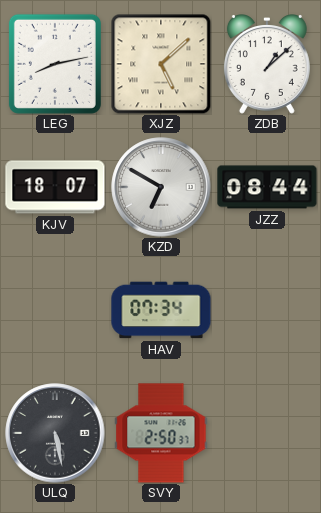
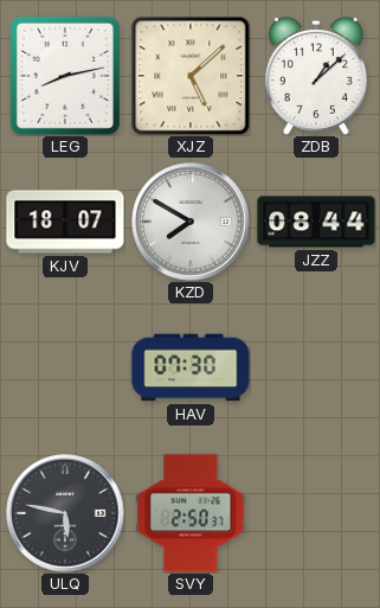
KZD: 6:50 -> 7:50 (191, 222)
HAV: 07:34 -> 07:30 (191, 367)
ULQ: 5:28 -> 5:47 (65, 513)
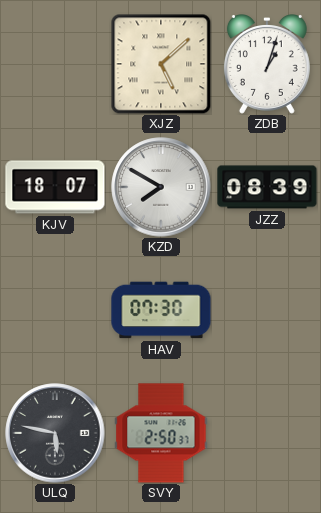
LEG: 8:13 -> none (65, 76)
ZDB: 1:08 -> 1:03 (267, 65)
JZZ: 08:44 -> 08:39 (267, 187)
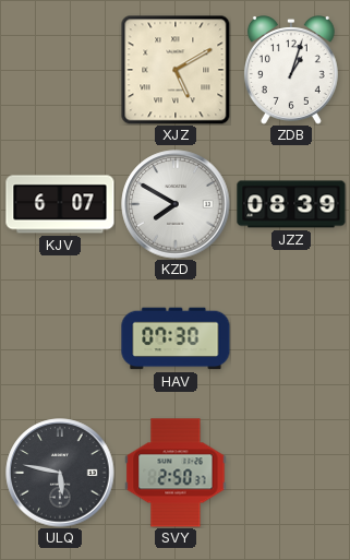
XJZ: 5:08 -> 5:10 (176, 70)
KJV: 18:07 -> 6:07 (60, 204)
